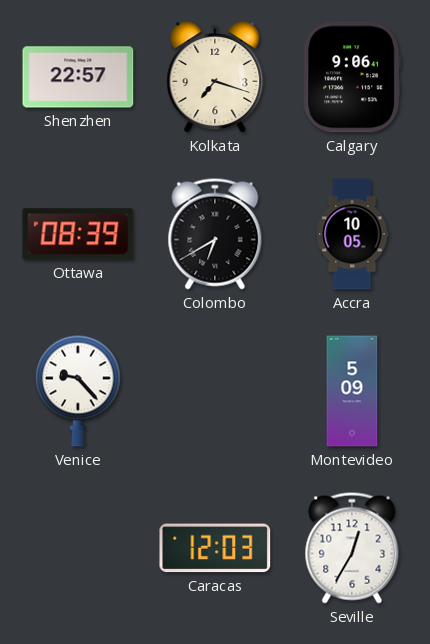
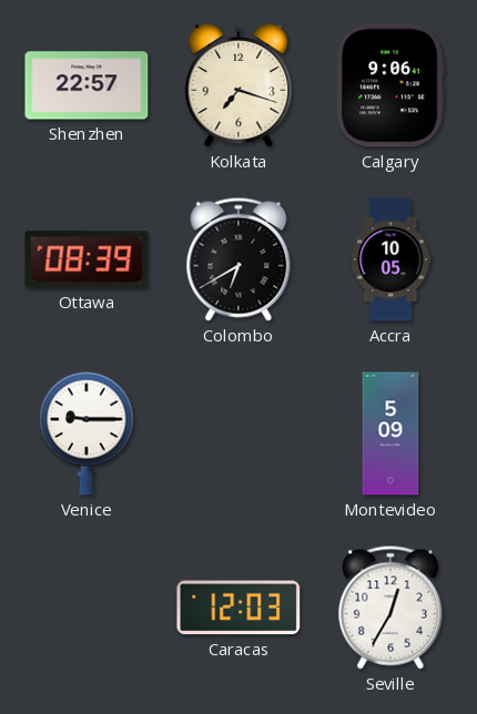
Venice: 9:23 -> 9:15 (87, 433)
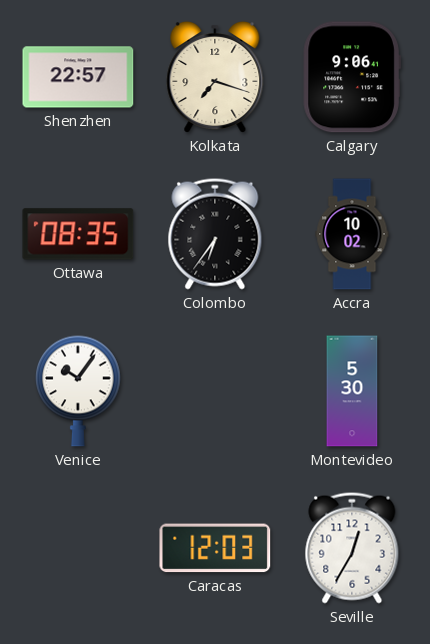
Ottawa: 08:39 -> 08:35 (78, 234)
Colombo: 6:40 -> 6:36 (215, 234)
Accra: 10:05 -> 10:02 (352, 234)
Venice: 9:15 -> 10:06 (78, 391)
Montevideo: 5:09 -> 5:30 (352, 391)
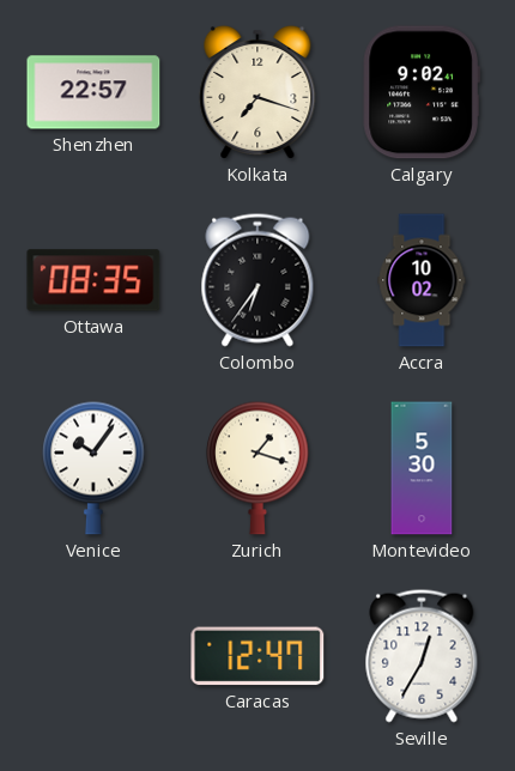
Calgary: 9:06 -> 9:02 (422, 92)
Zurich: none -> 1:18 (257, 468)
Caracas: 12:03 -> 12:47 (257, 656)
